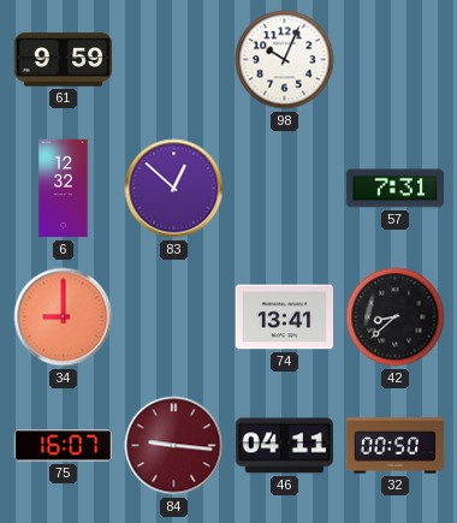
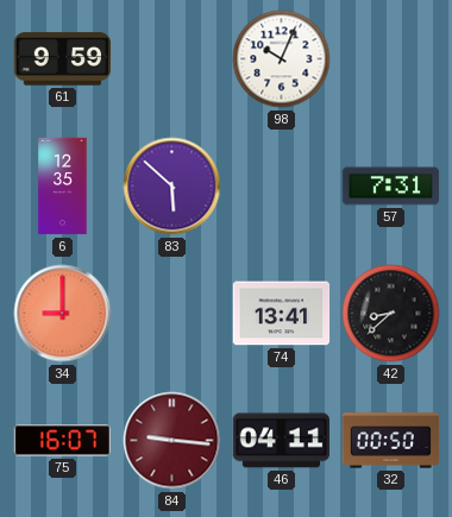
6: 12:32 -> 12:35 (63, 187)
83: 12:52 -> 5:52 (172, 187)
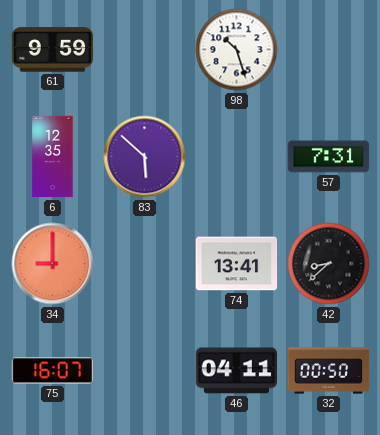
98: 10:04 -> 10:27 (237, 50)
84: 9:16 -> none (172, 441)
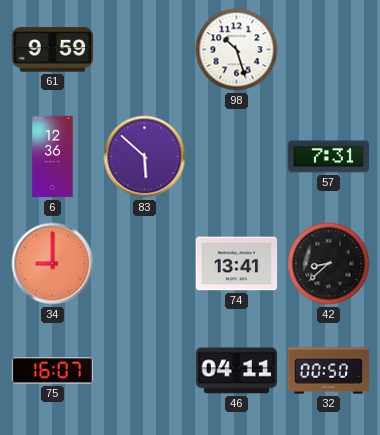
6: 12:35 -> 12:36 (53, 157)
